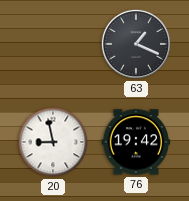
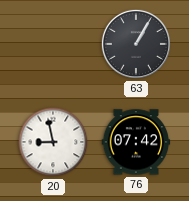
63: 1:19 -> 1:05 (136, 44)
76: 19:42 -> 07:42 (136, 142)
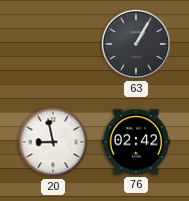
76: 07:42 -> 02:42 (136, 142)
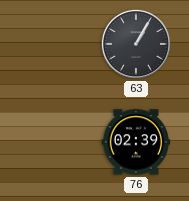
20: 8:58 -> none (53, 142)
76: 02:42 -> 02:39 (136, 142)
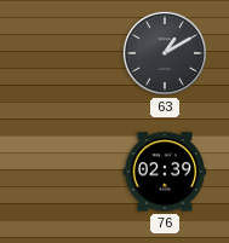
63: 1:05 -> 1:10 (165, 53)
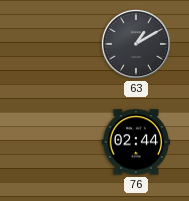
76: 02:39 -> 02:44 (136, 142)
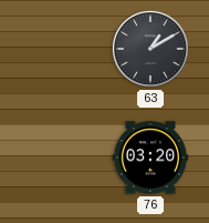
76: 02:44 -> 03:20 (150, 158)
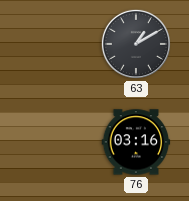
76: 03:20 -> 03:16 (136, 142)
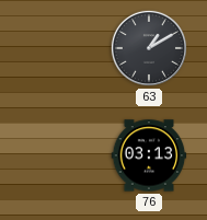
76: 03:16 -> 03:13 (149, 155)
